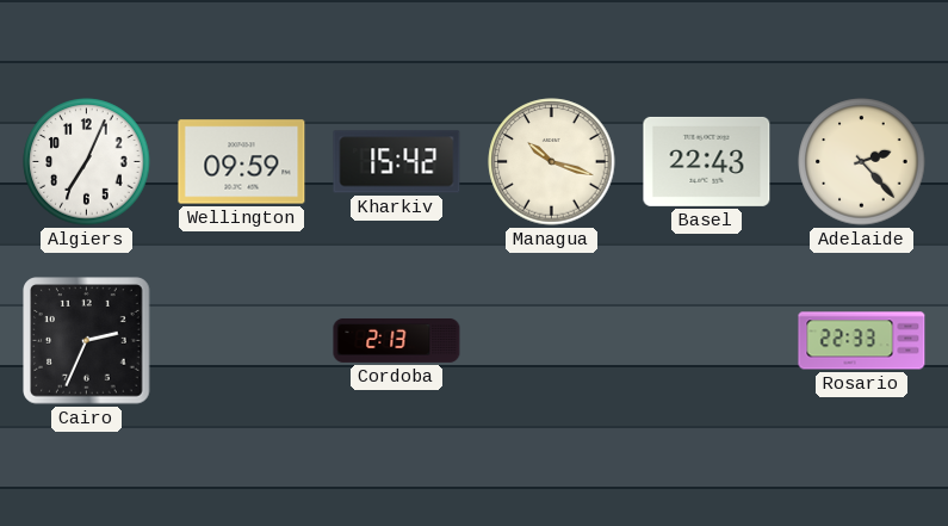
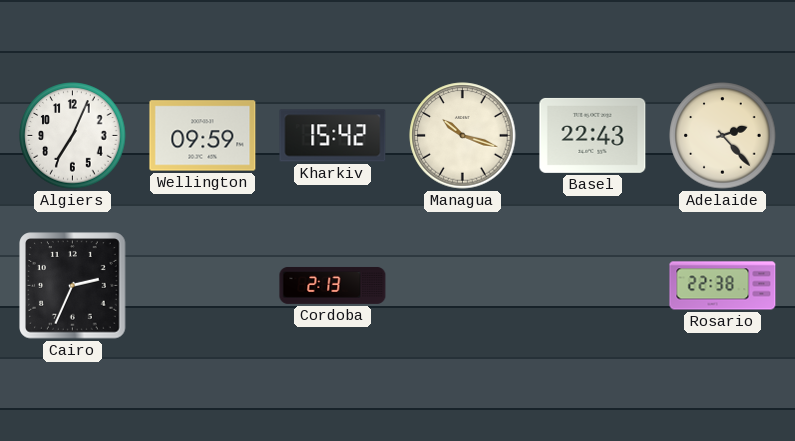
Rosario: 22:33 -> 22:38 (723, 286)
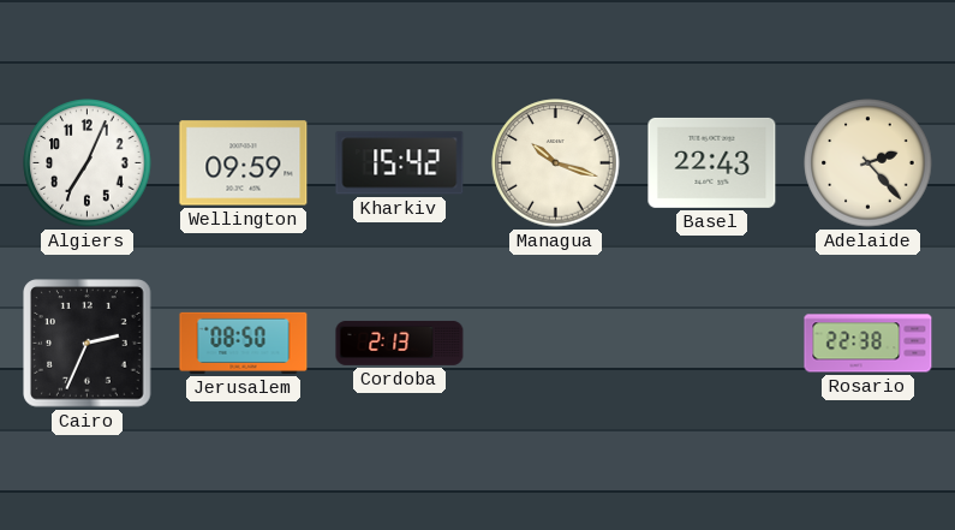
Jerusalem: none -> 08:50 (244, 343)
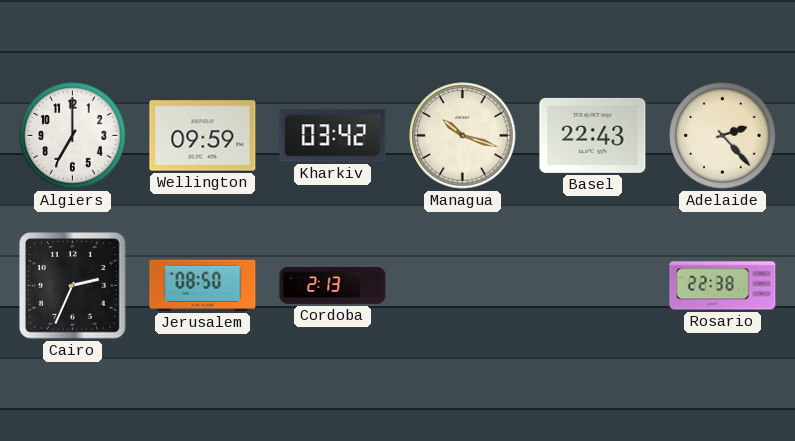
Algiers: 7:04 -> 7:00 (73, 136)
Kharkiv: 15:42 -> 03:42 (333, 136)
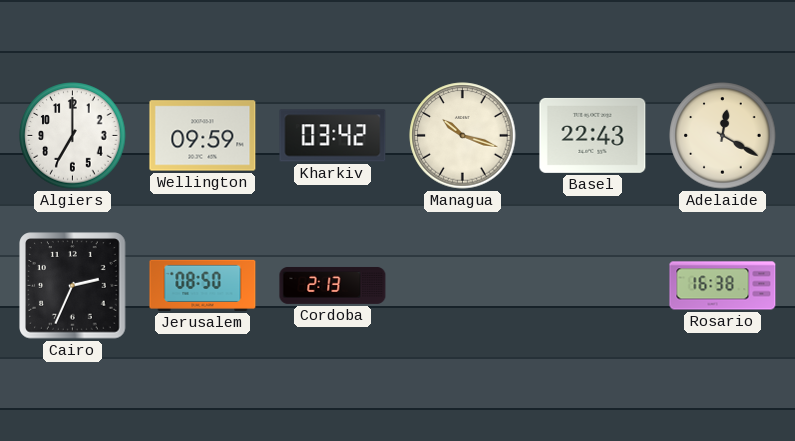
Adelaide: 2:23 -> 12:20 (723, 136)
Rosario: 22:38 -> 16:38 (723, 286)
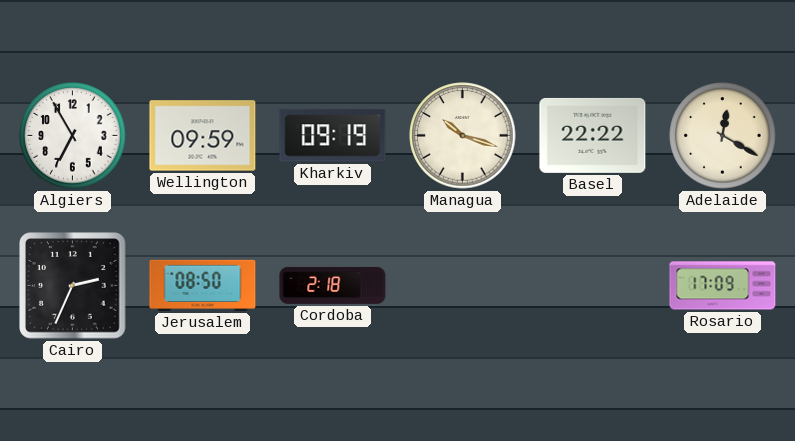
Algiers: 7:00 -> 6:55 (73, 136)
Kharkiv: 03:42 -> 09:19 (333, 136)
Basel: 22:43 -> 22:22 (593, 135)
Cordoba: 2:13 -> 2:18 (333, 285)
Rosario: 16:38 -> 17:09 (723, 286)
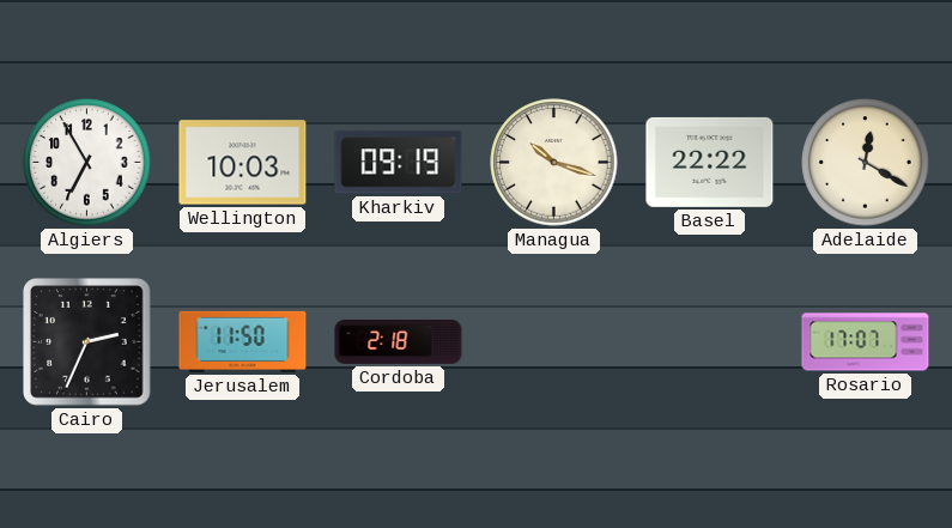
Wellington: 09:59 -> 10:03 (243, 163)
Jerusalem: 08:50 -> 11:50 (243, 341)
Rosario: 17:09 -> 17:07 (866, 342)
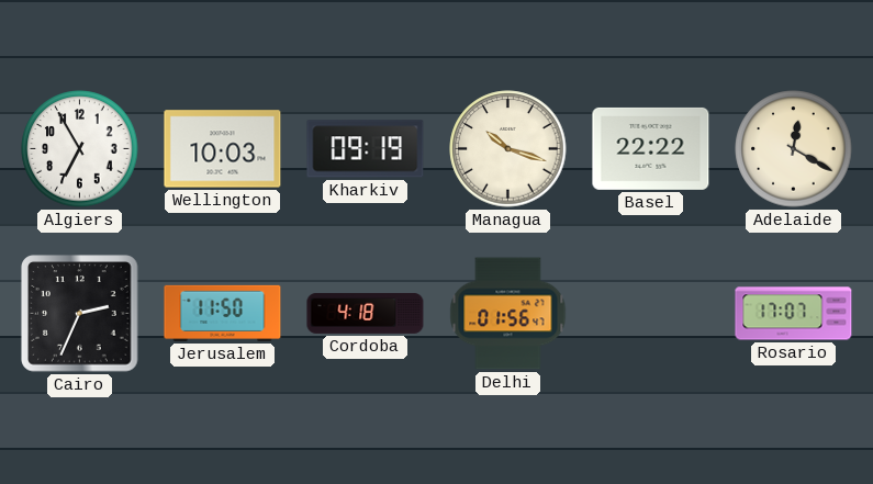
Cordoba: 2:18 -> 4:18 (366, 313)
Delhi: none -> 01:56 (508, 314)
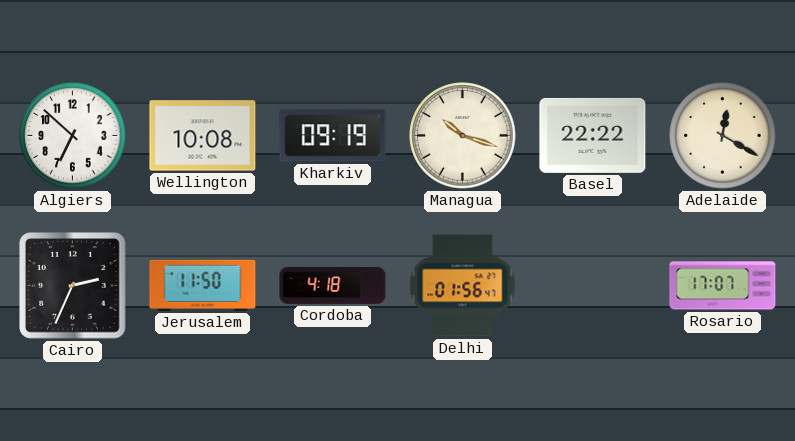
Algiers: 6:55 -> 6:52 (73, 136)
Wellington: 10:03 -> 10:08 (203, 136)
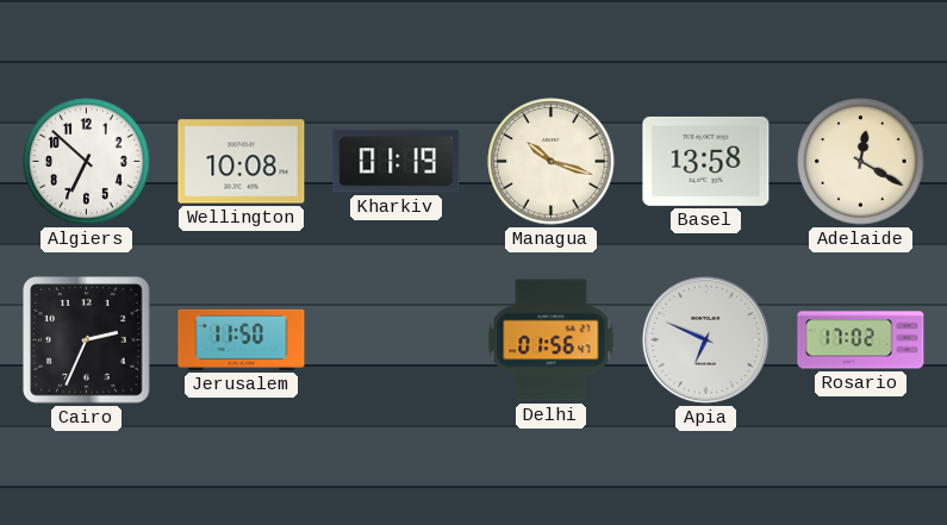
Kharkiv: 09:19 -> 01:19 (397, 162)
Basel: 22:22 -> 13:58 (706, 161)
Cordoba: 4:18 -> none (333, 285)
Apia: none -> 6:49 (705, 339)
Rosario: 17:07 -> 17:02 (861, 340)
